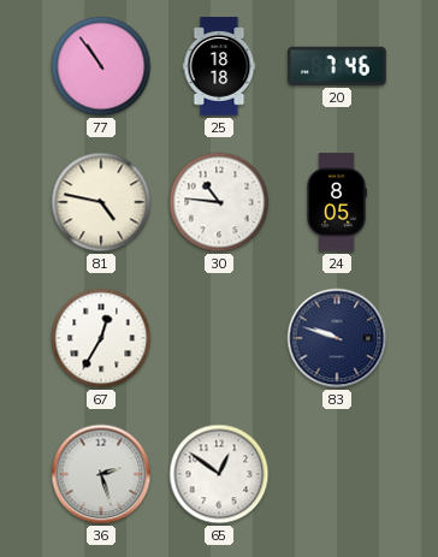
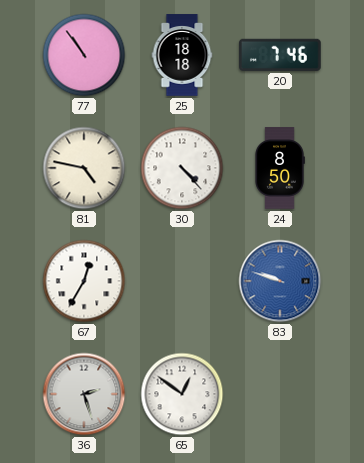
30: 10:46 -> 4:23 (182, 168)
24: 8:05 -> 8:50 (280, 168)
83 dial: navy -> blue (280, 281)
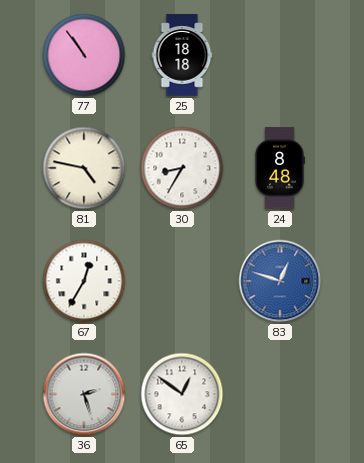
20: 7:46 -> none (281, 55)
30: 4:23 -> 8:35 (182, 168)
24: 8:50 -> 8:48 (280, 168)
83: 9:48 -> 12:48 (280, 281)
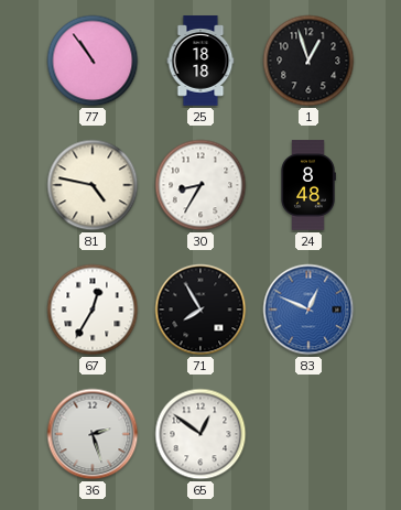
1: none -> 12:57 (308, 61)
71: none -> 7:55 (201, 310)
83: 12:48 -> 12:49 (308, 310)
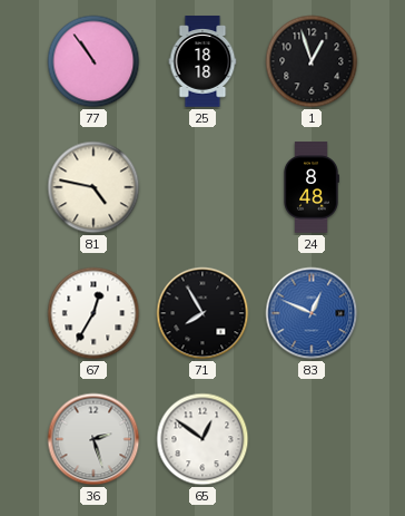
30: 8:35 -> none (201, 185)
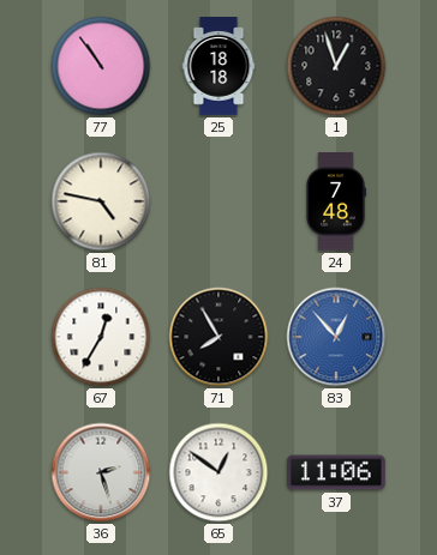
24: 8:48 -> 7:48 (336, 201)
83: 12:49 -> 12:53 (336, 337)
37: none -> 11:06 (337, 472)
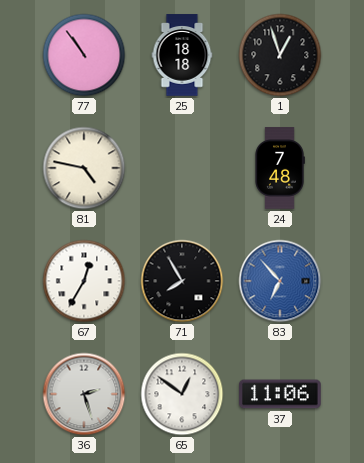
83: 12:53 -> 6:53 (280, 281)
